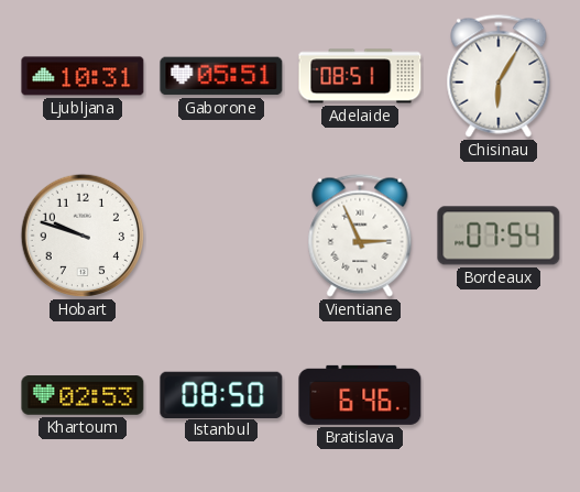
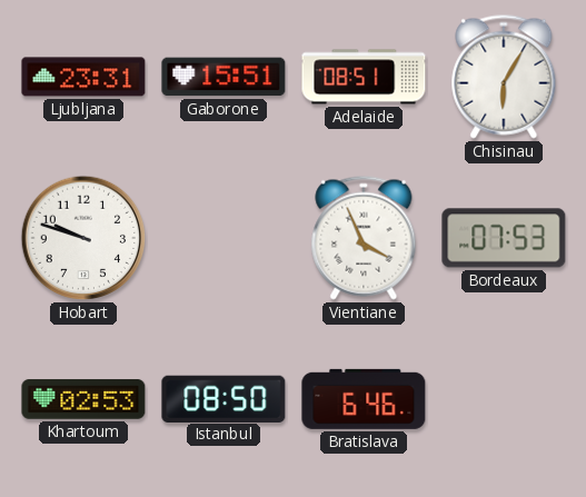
Ljubljana: 10:31 -> 23:31 (83, 77)
Gaborone: 05:51 -> 15:51 (224, 77)
Vientiane: 2:56 -> 3:56 (364, 238)
Bordeaux: 07:54 -> 07:53 (504, 238)
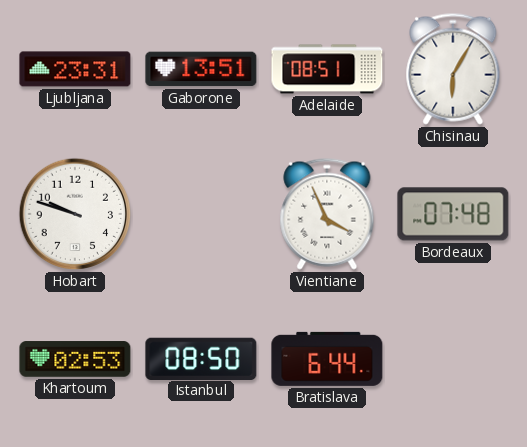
Gaborone: 15:51 -> 13:51 (201, 69)
Bordeaux: 07:53 -> 07:48 (453, 214)
Bratislava: 6:46 -> 6:44 (327, 359)
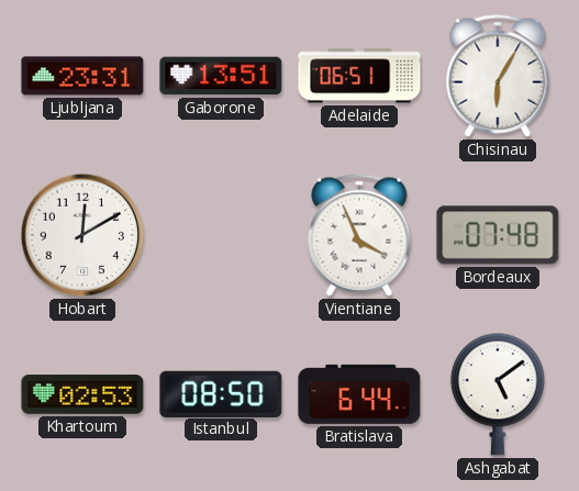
Adelaide: 08:51 -> 06:51 (359, 76)
Hobart: 9:48 -> 12:10 (82, 235)
Ashgabat: none -> 5:09 (498, 394)
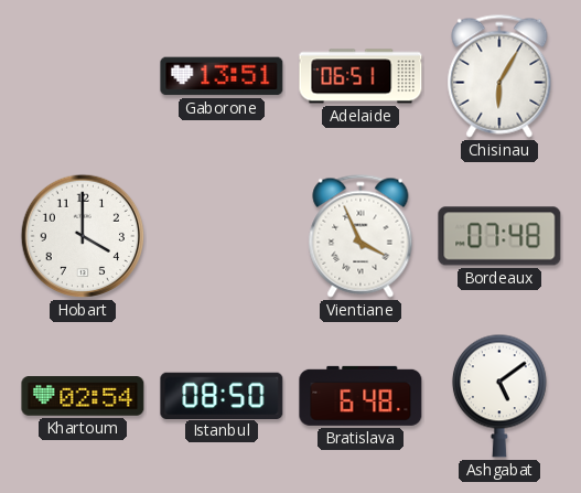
Ljubljana: 23:31 -> none (82, 76)
Hobart: 12:10 -> 4:00 (83, 236)
Khartoum: 02:53 -> 02:54 (83, 396)
Bratislava: 6:44 -> 6:48 (361, 396)
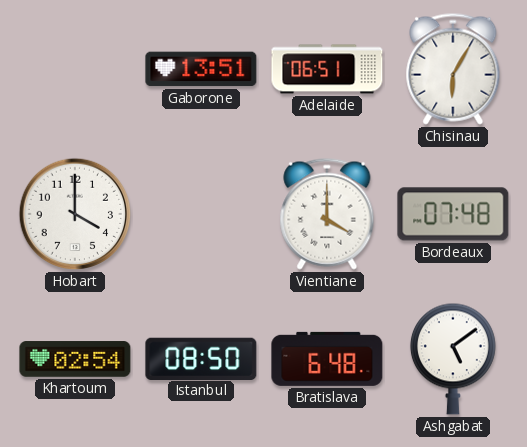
Vientiane: 3:56 -> 4:00 (327, 214)
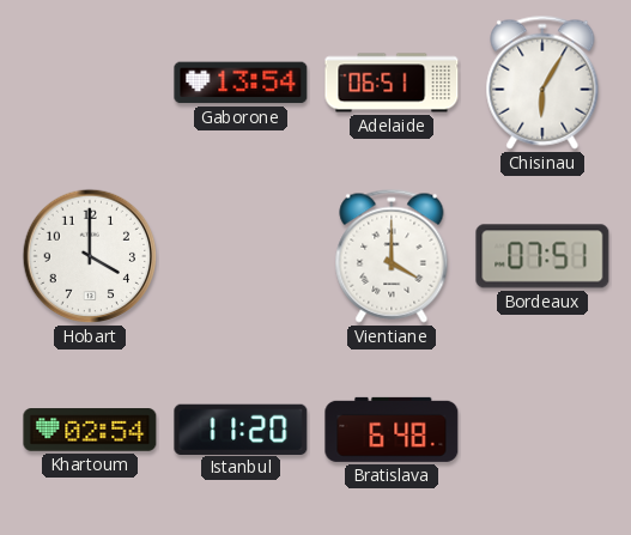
Gaborone: 13:51 -> 13:54 (241, 83)
Bordeaux: 07:48 -> 07:51 (542, 256)
Istanbul: 08:50 -> 11:20 (241, 428)
Ashgabat: 5:09 -> none (453, 359)
